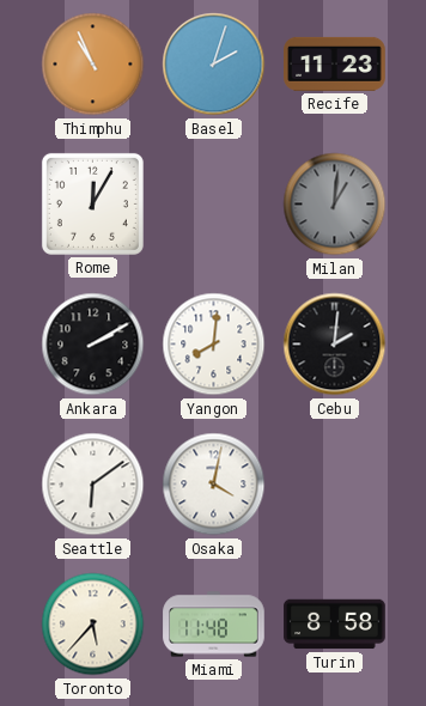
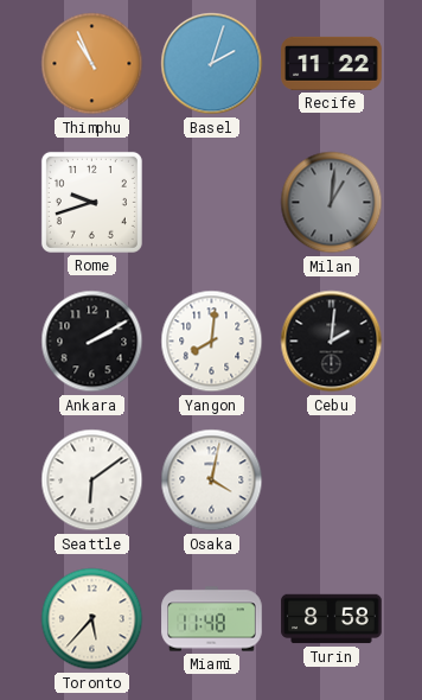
Recife: 11:23 -> 11:22 (332, 63)
Rome: 12:05 -> 9:42 (91, 202)
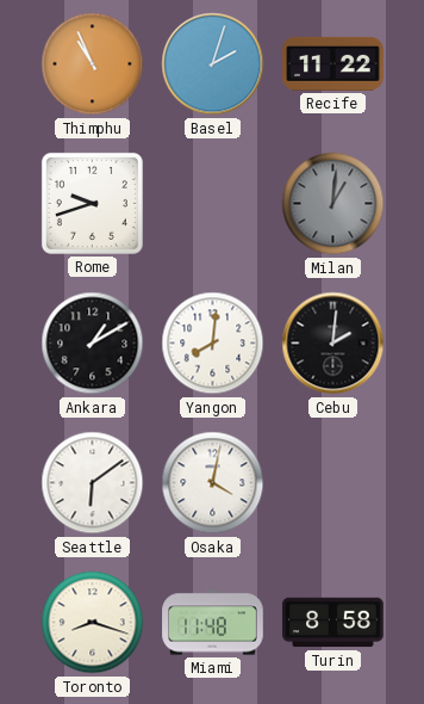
Ankara: 2:10 -> 1:10 (93, 344)
Toronto: 5:37 -> 8:18 (93, 623)
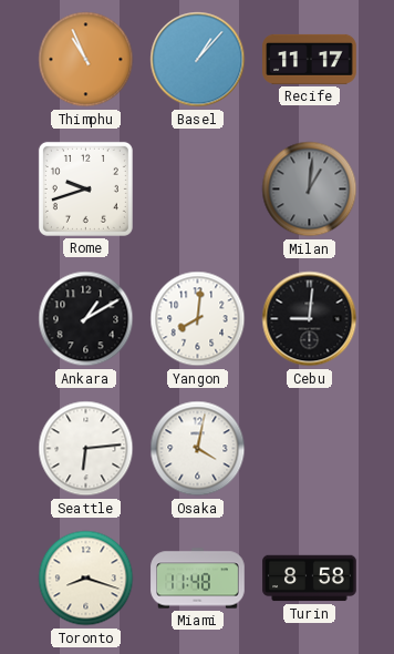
Basel: 2:03 -> 1:07 (198, 60)
Recife: 11:22 -> 11:17 (310, 59)
Cebu: 2:01 -> 9:01 (310, 319)
Seattle: 6:09 -> 6:14 (86, 449)
